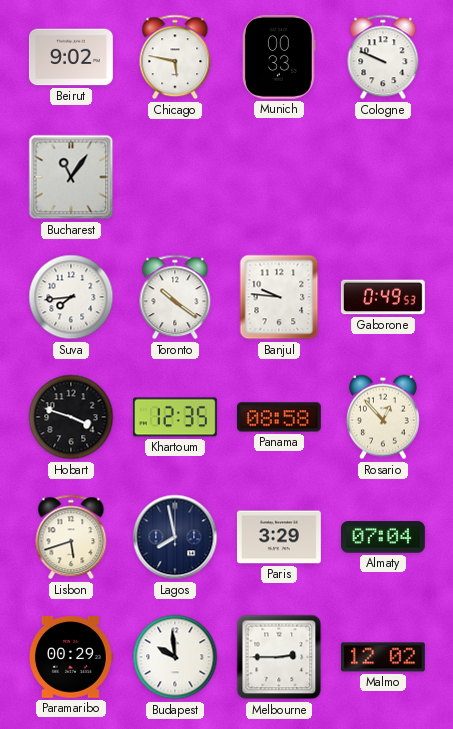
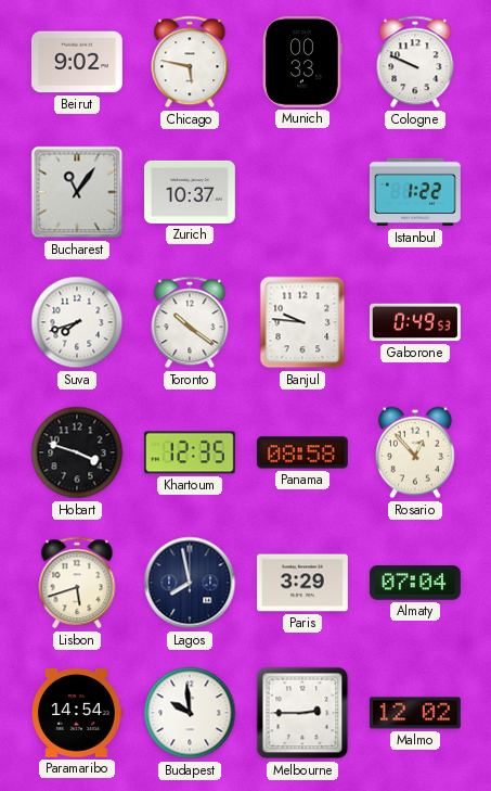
Zurich: none -> 10:37 (190, 192)
Istanbul: none -> 1:22 (415, 192)
Suva: 7:44 -> 7:42 (77, 322)
Paramaribo: 00:29 -> 14:54 (77, 713)
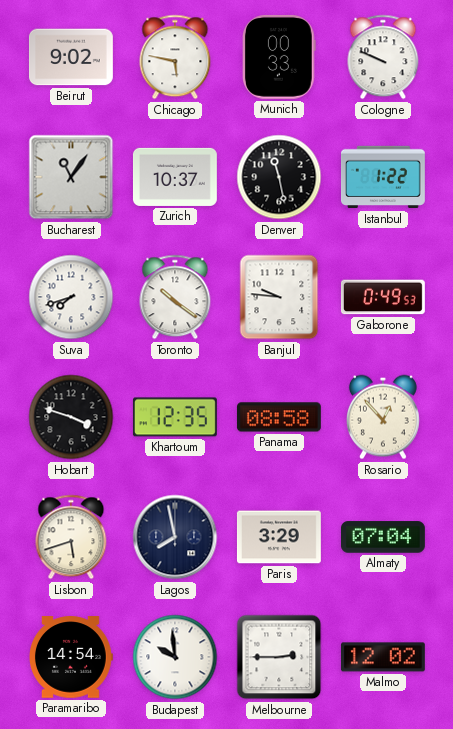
Denver: none -> 11:28 (279, 177)
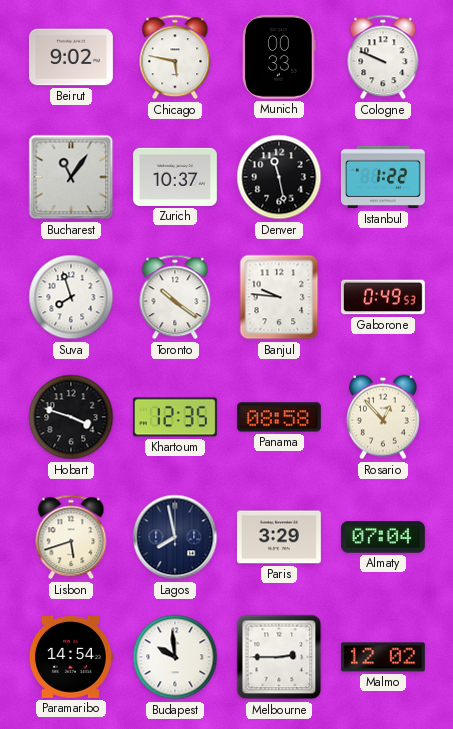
Suva: 7:42 -> 7:57 (71, 297)
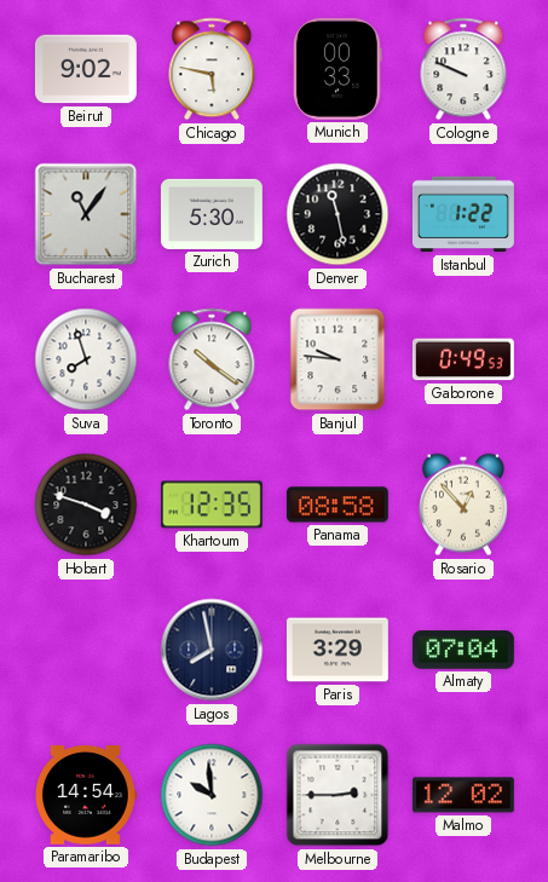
Zurich: 10:37 -> 5:30 (212, 214)
Lisbon: 5:42 -> none (71, 537)
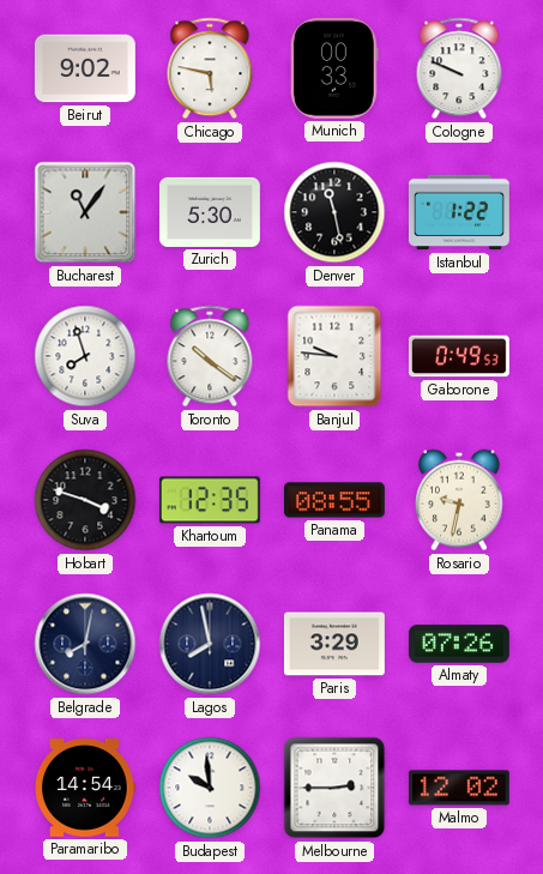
Panama: 08:58 -> 08:55 (334, 500)
Rosario: 12:53 -> 9:32 (459, 500)
Belgrade: none -> 8:02 (85, 644)
Almaty: 07:04 -> 07:26 (459, 644)
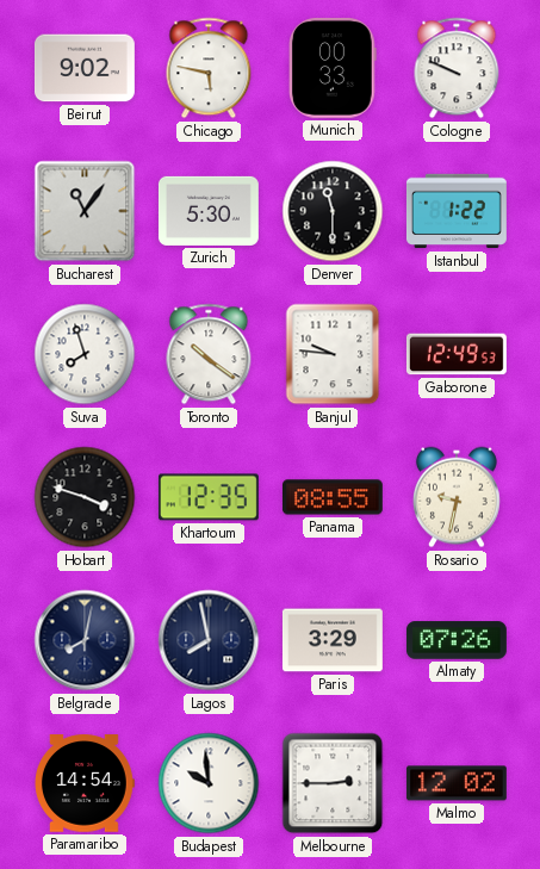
Denver: 11:28 -> 11:30 (333, 211)
Gaborone: 0:49 -> 12:49 (457, 354)
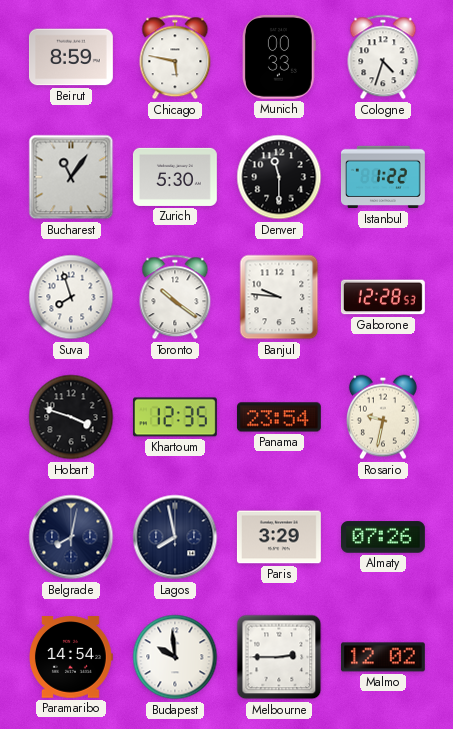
Beirut: 9:02 -> 8:59 (71, 57)
Cologne: 9:49 -> 4:33 (383, 57)
Gaborone: 12:49 -> 12:28 (383, 297)
Panama: 08:55 -> 23:54 (279, 417)
